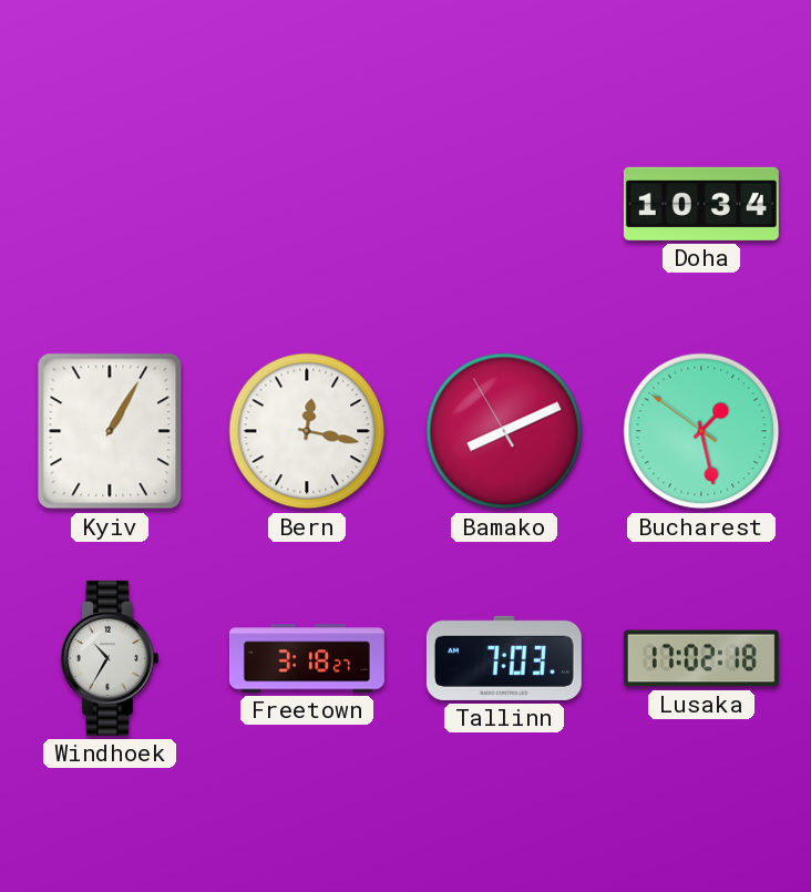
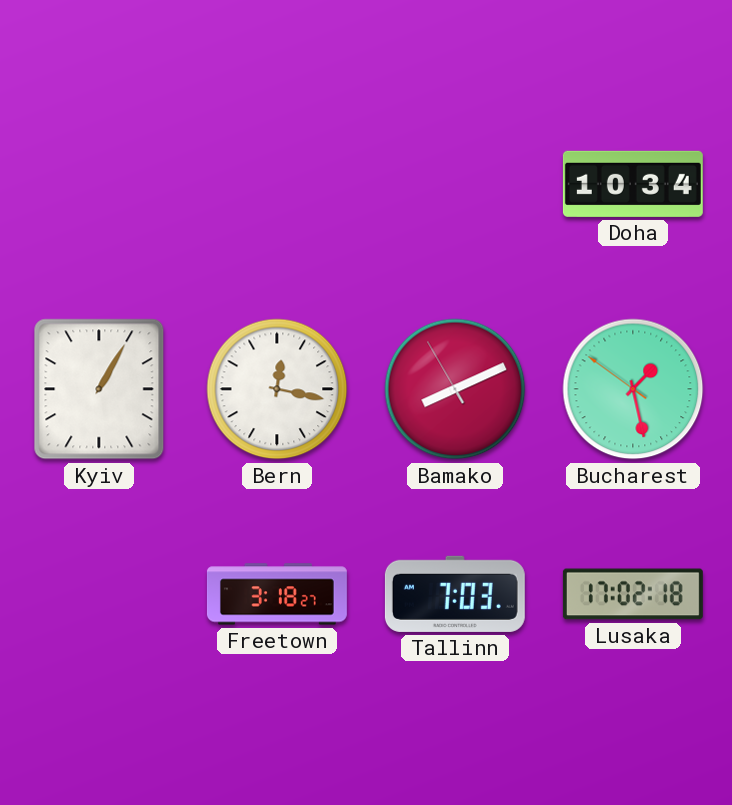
Windhoek: 10:35 -> none (110, 658)
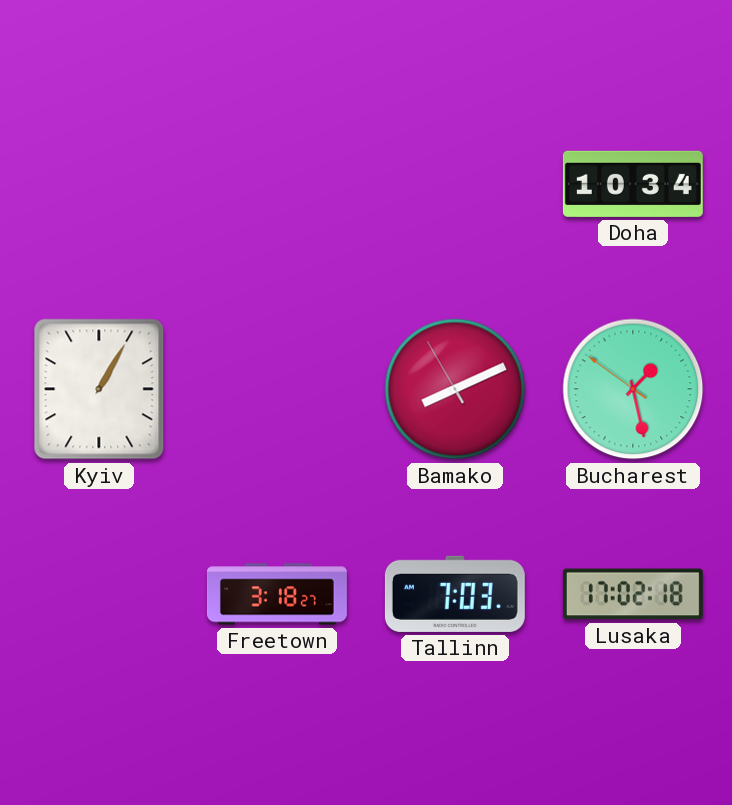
Bern: 12:17 -> none (277, 389)
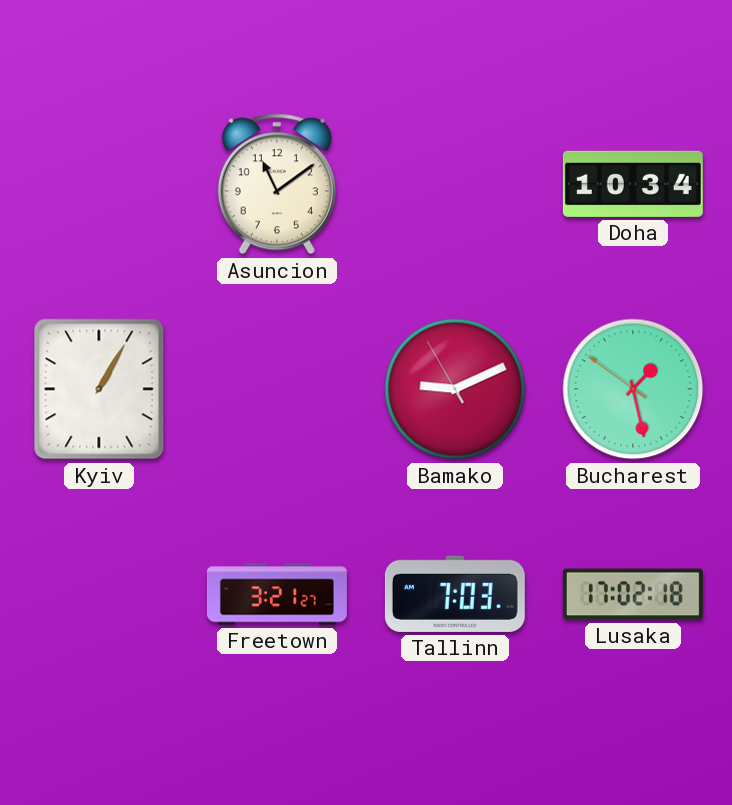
Asuncion: none -> 11:09 (277, 184)
Bamako: 8:10 -> 9:10 (455, 389)
Freetown: 3:18 -> 3:21 (277, 594)
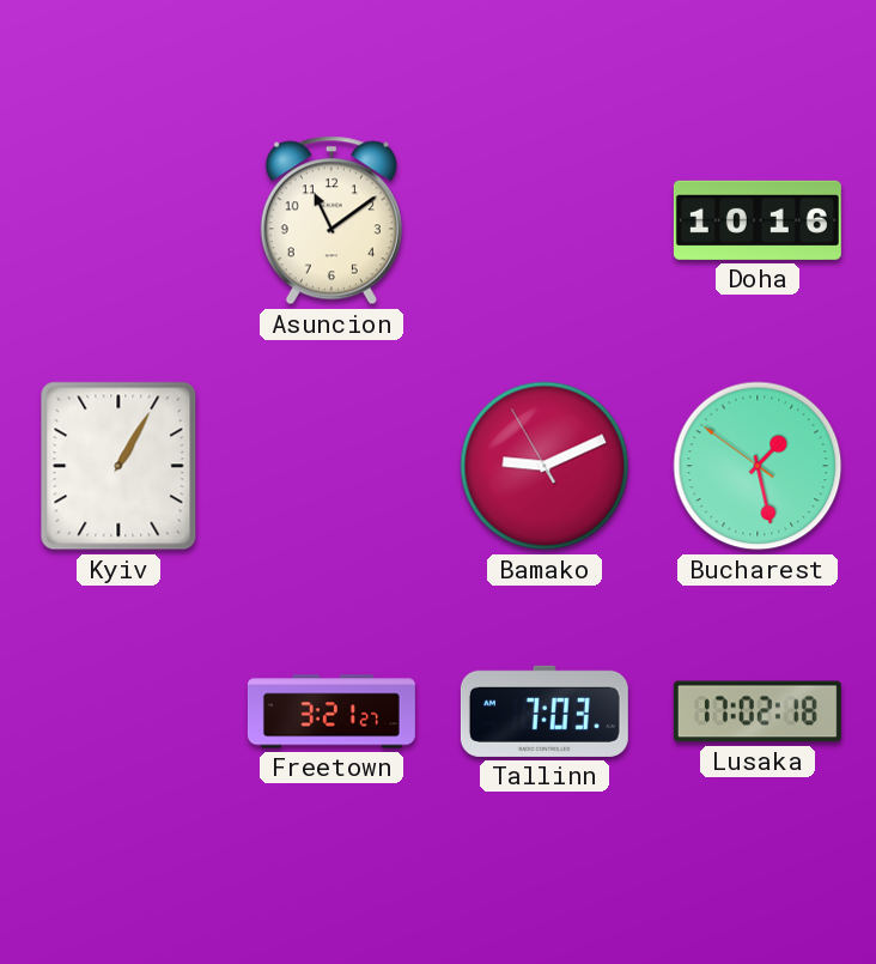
Doha: 10:34 -> 10:16 (758, 220)
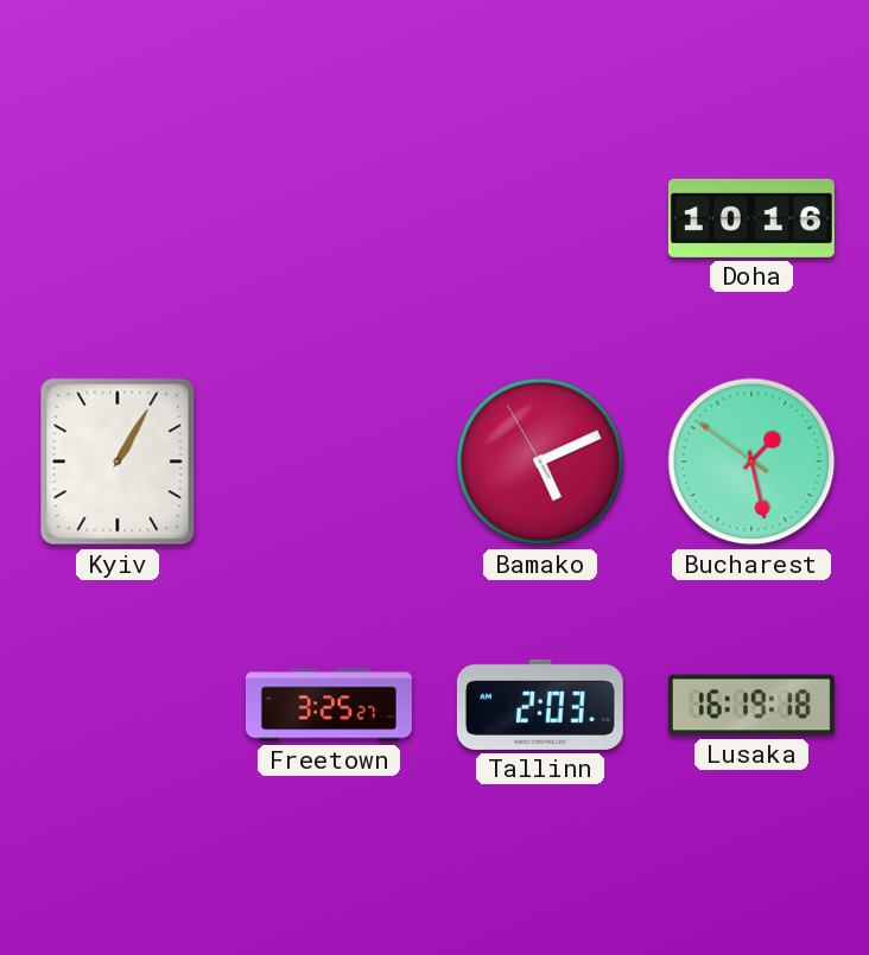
Asuncion: 11:09 -> none (331, 220)
Bamako: 9:10 -> 5:10 (540, 461)
Freetown: 3:21 -> 3:25 (329, 705)
Tallinn: 7:03 -> 2:03 (540, 705)
Lusaka: 17:02 -> 16:19 (751, 705)
